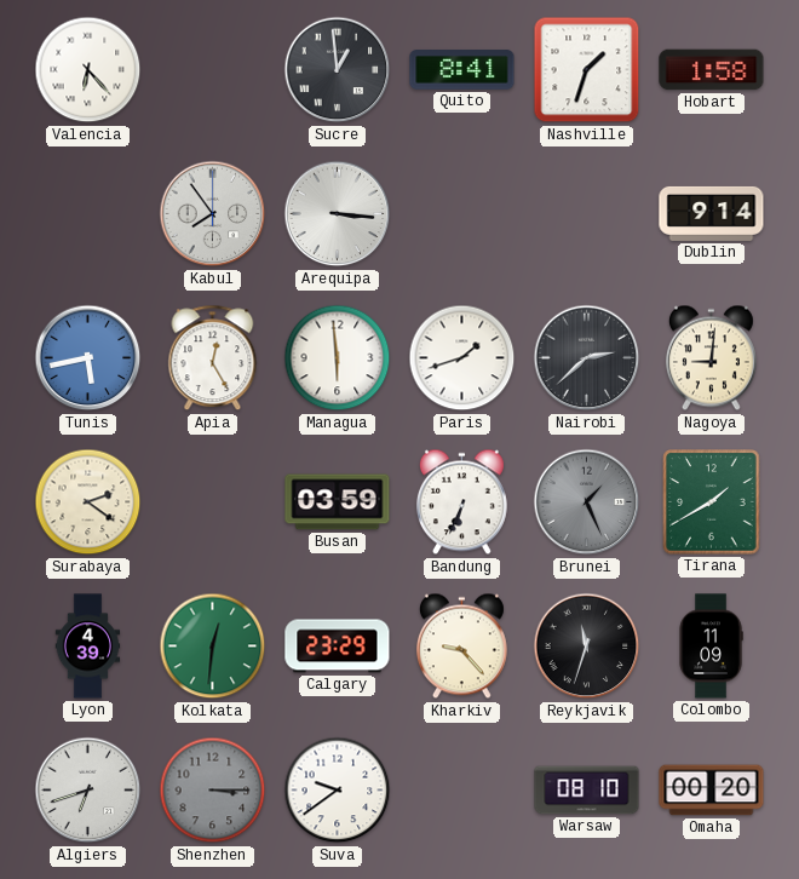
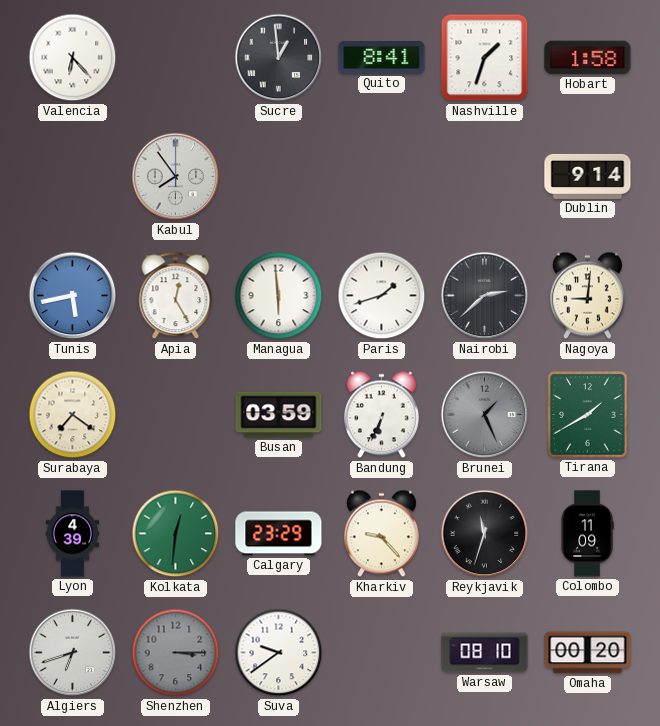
Arequipa: 3:16 -> none (338, 214)
Surabaya: 2:21 -> 7:21 (73, 415)
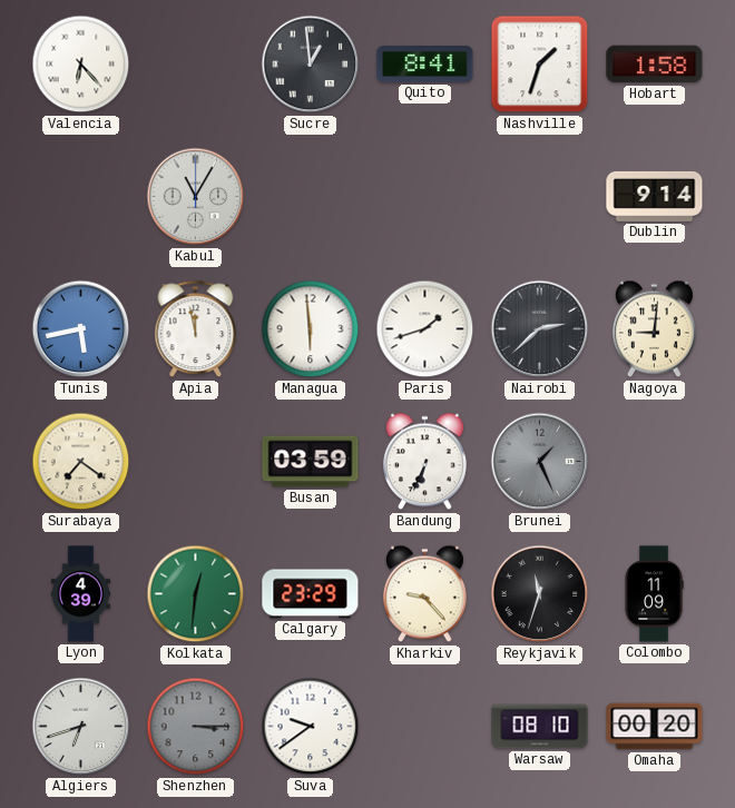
Kabul: 7:54 -> 11:05 (196, 197)
Apia: 12:25 -> 11:58 (196, 329)
Tirana: 1:40 -> none (588, 415)
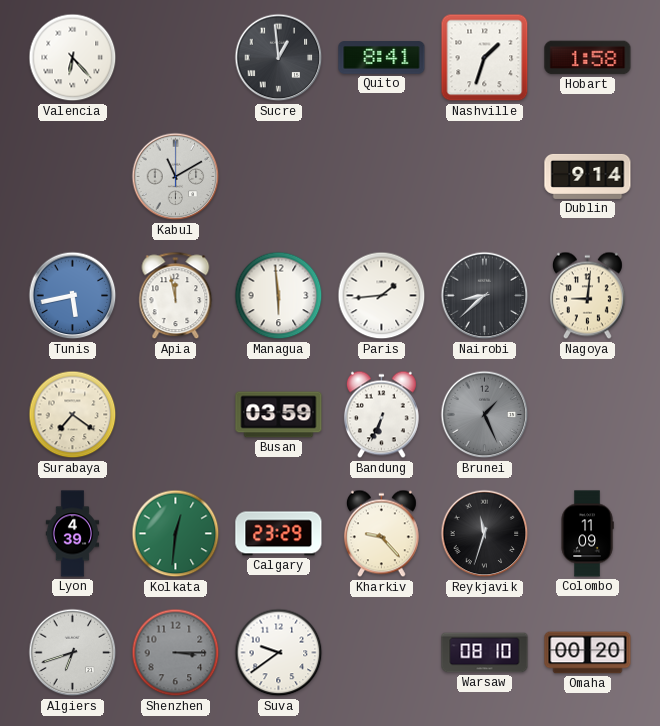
Kabul: 11:05 -> 11:10 (176, 177)
Paris: 1:42 -> 1:44 (382, 296)
Nairobi: 2:38 -> 8:38 (485, 296)
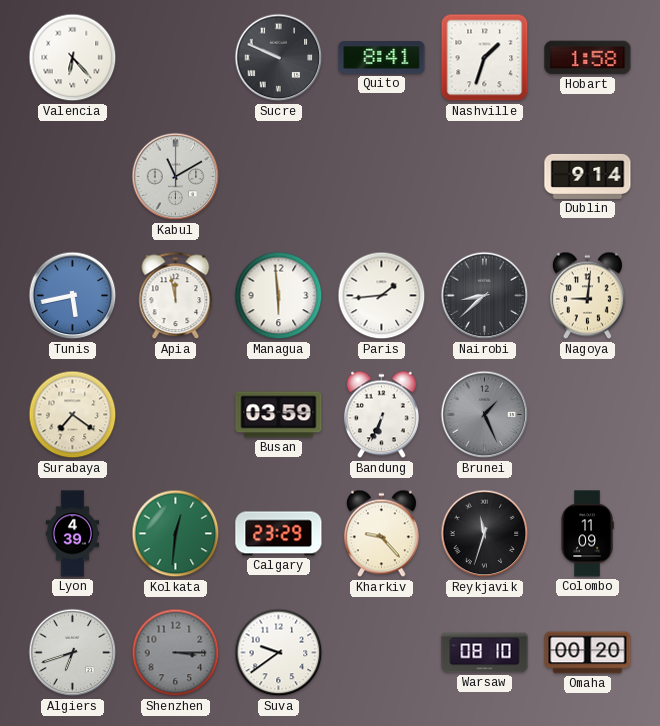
Sucre: 12:59 -> 9:49 (279, 58)
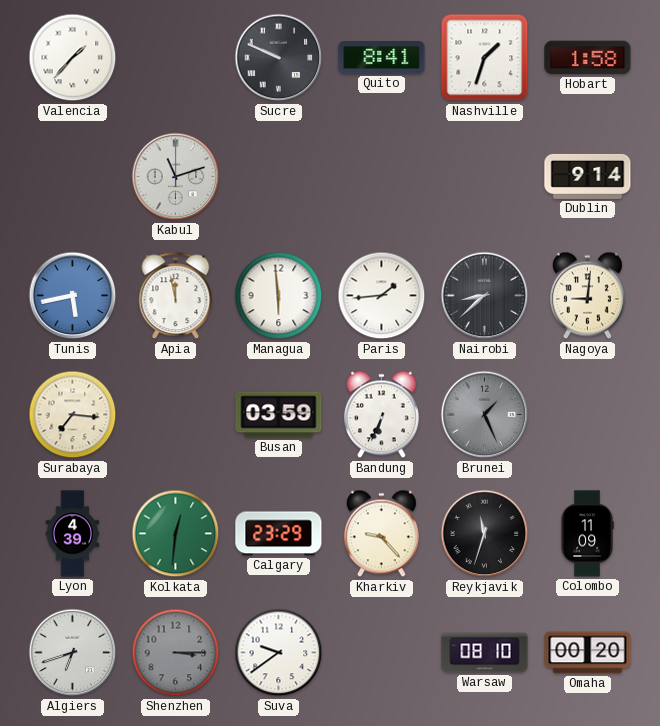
Valencia: 6:23 -> 1:37 (73, 58)
Kabul: 11:10 -> 11:12 (176, 177)
Surabaya: 7:21 -> 7:16 (73, 415)
